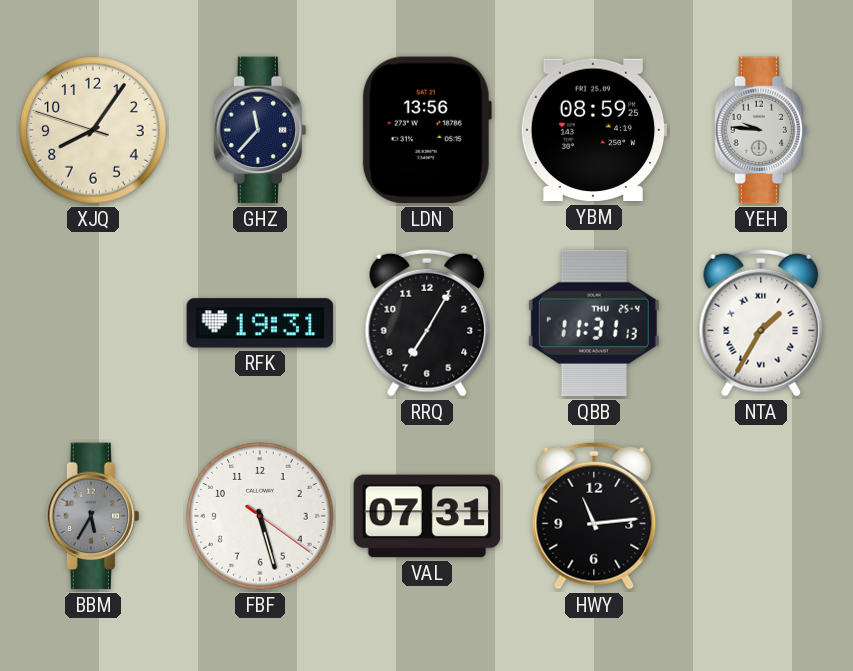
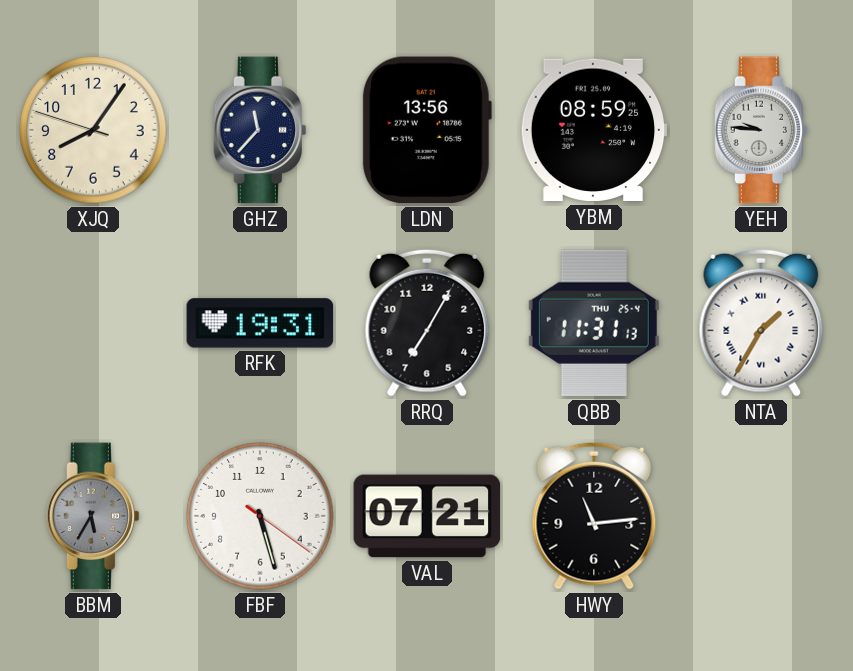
VAL: 07:31 -> 07:21 (427, 516)
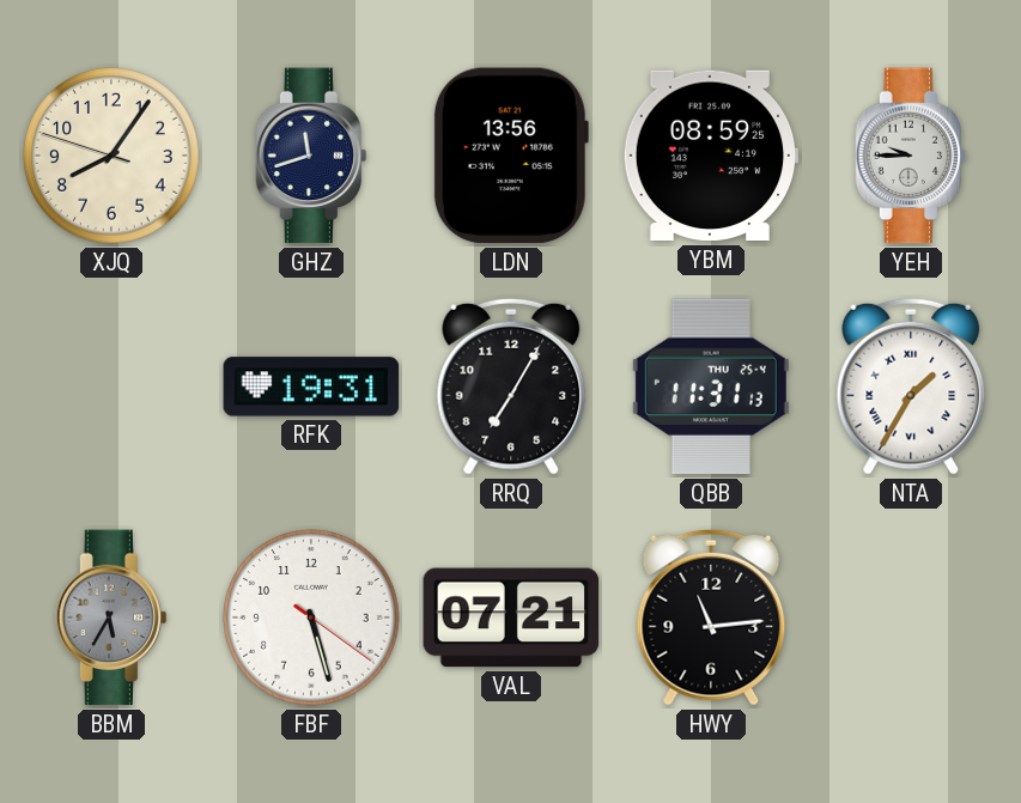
GHZ: 11:37 -> 11:42 (311, 156)
YEH: 9:46 -> 9:45 (911, 156)
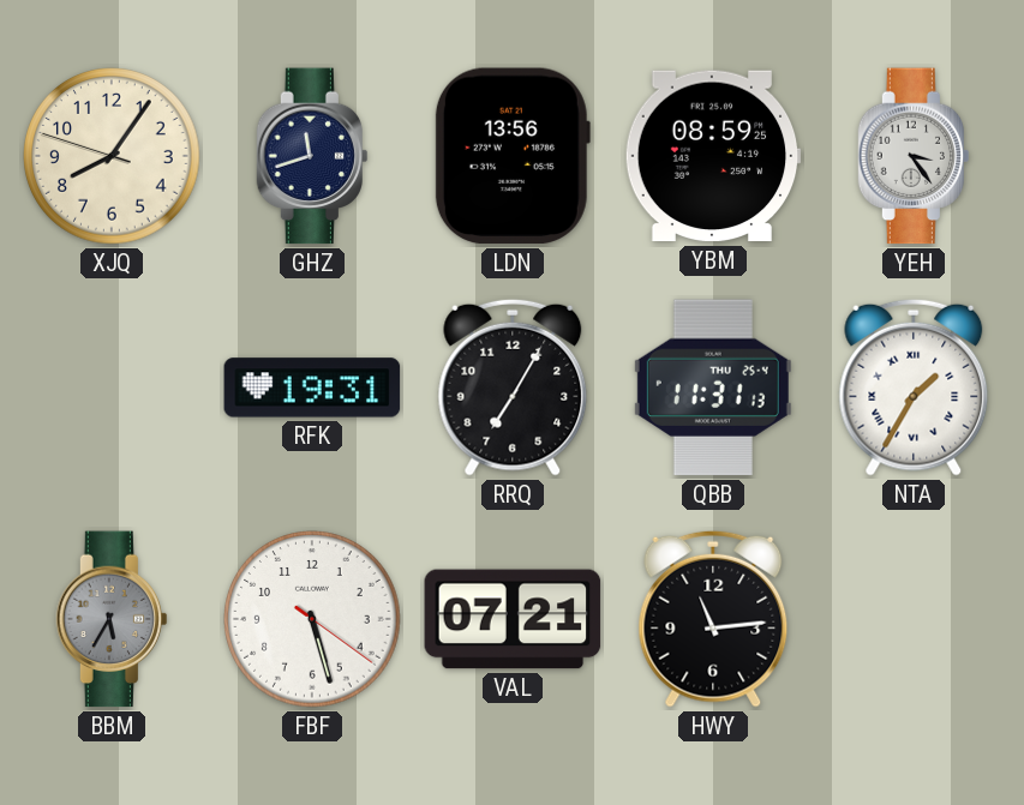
YEH: 9:45 -> 3:24 (914, 156)
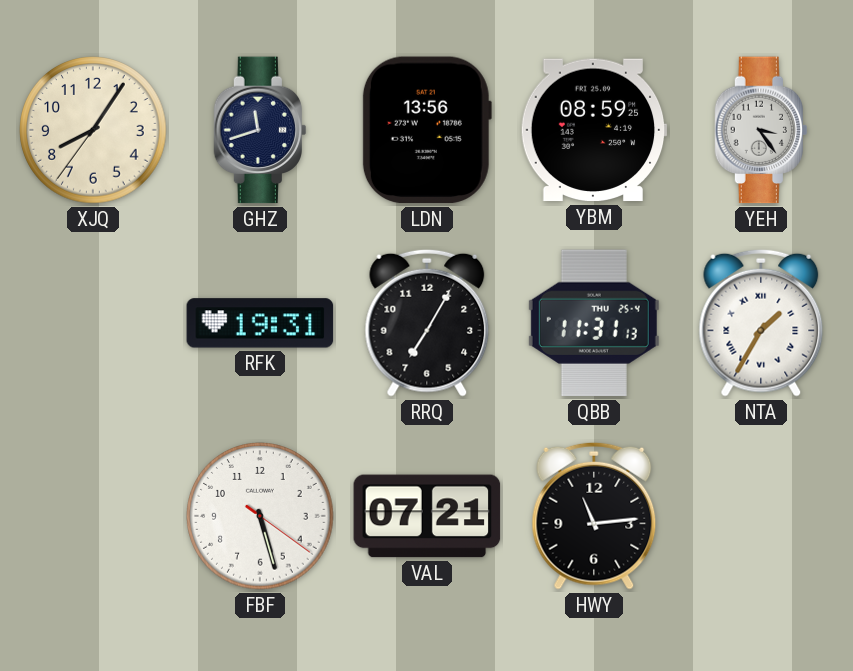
XJQ: 8:05:48 -> 8:05:36 (93, 130)
BBM: 5:35 -> none (112, 619)
